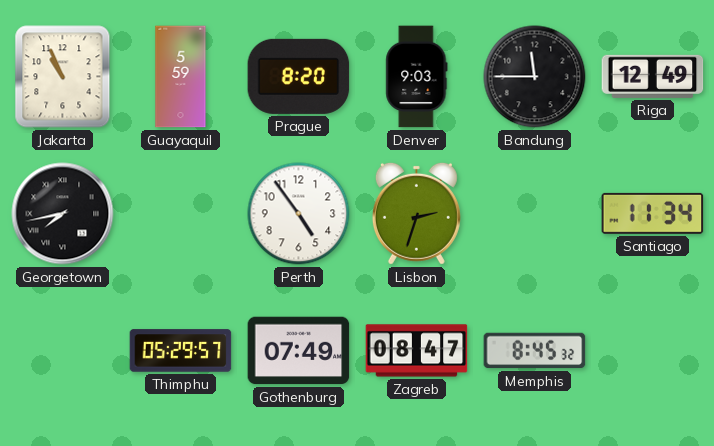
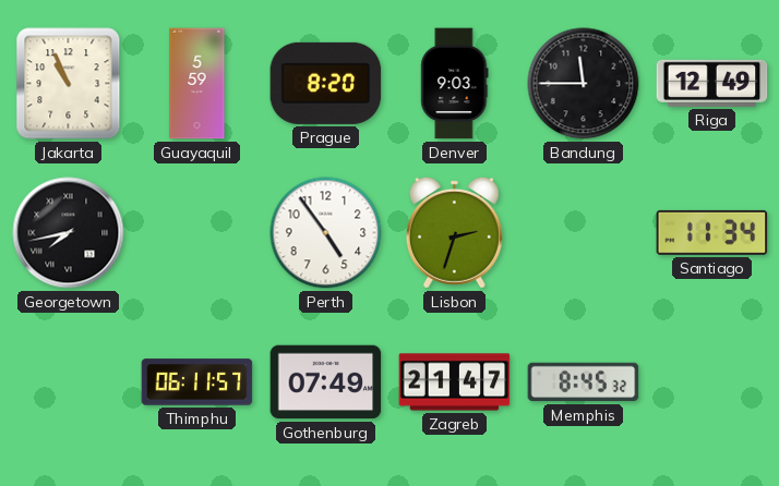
Thimphu: 05:29 -> 06:11 (197, 382)
Zagreb: 08:47 -> 21:47 (455, 382)
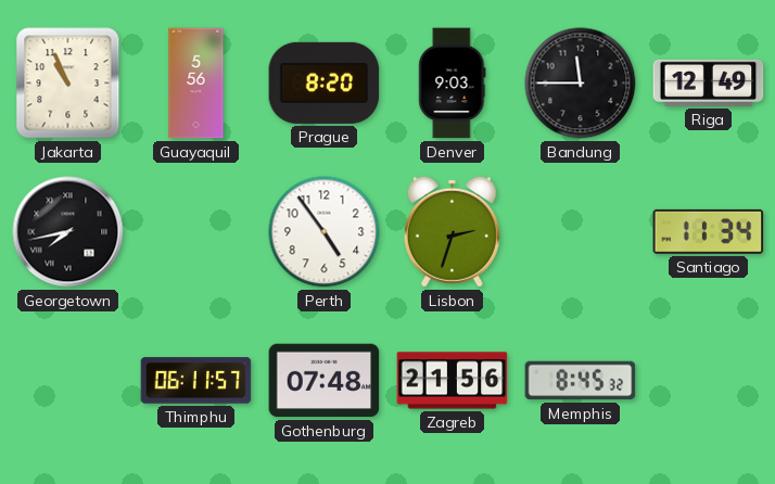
Guayaquil: 5:59 -> 5:56 (196, 84)
Gothenburg: 07:49 -> 07:48 (325, 381)
Zagreb: 21:47 -> 21:56 (453, 381)
